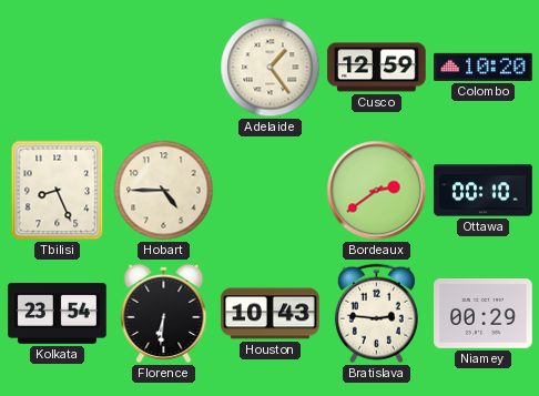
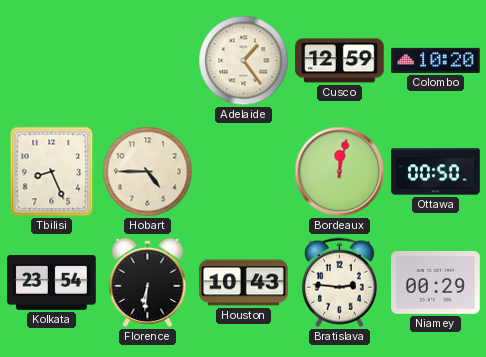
Bordeaux: 2:39 -> 12:02 (340, 172)
Ottawa: 00:10 -> 00:50 (436, 172)
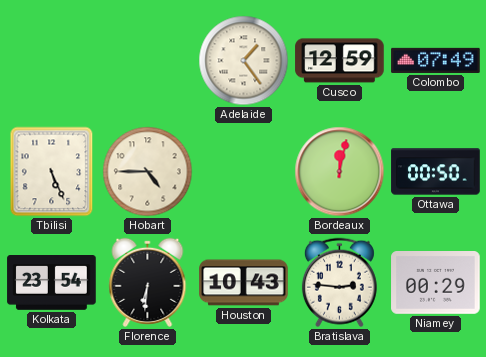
Colombo: 10:20 -> 07:49 (436, 60)
Tbilisi: 8:26 -> 5:26 (52, 172)
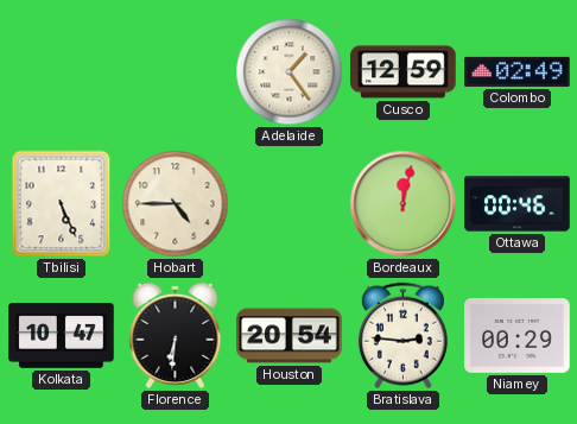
Colombo: 07:49 -> 02:49 (518, 71)
Ottawa: 00:50 -> 00:46 (518, 204)
Kolkata: 23:54 -> 10:47 (62, 336)
Houston: 10:43 -> 20:54 (290, 336)
